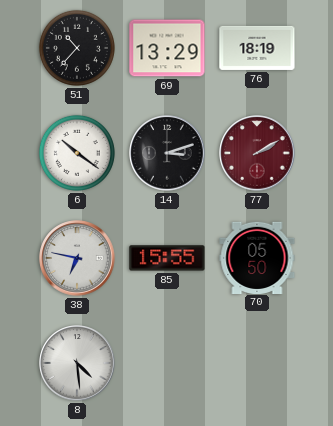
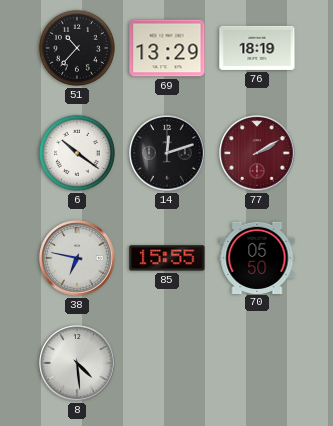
14: 3:12 -> 12:12 (167, 153)
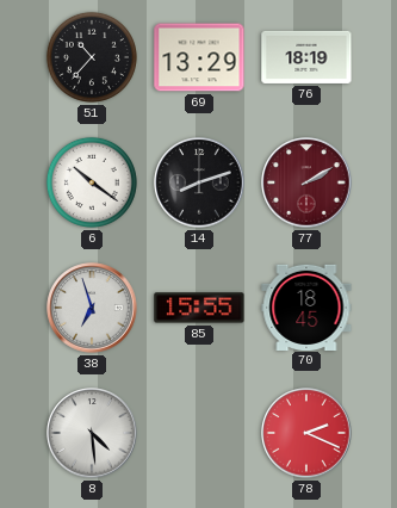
14: 12:12 -> 8:12 (199, 182)
38: 6:47 -> 6:57 (92, 308)
70: 05:50 -> 18:45 (306, 306)
78: none -> 2:19 (306, 433)
